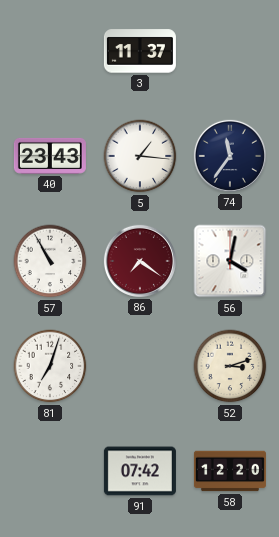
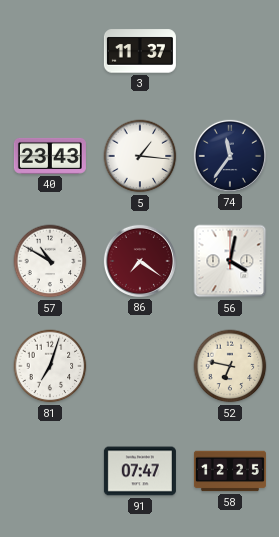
57: 10:55 -> 10:50 (50, 261)
52: 3:12 -> 6:47 (230, 366)
91: 07:42 -> 07:47 (140, 471)
58: 12:20 -> 12:25 (230, 471)
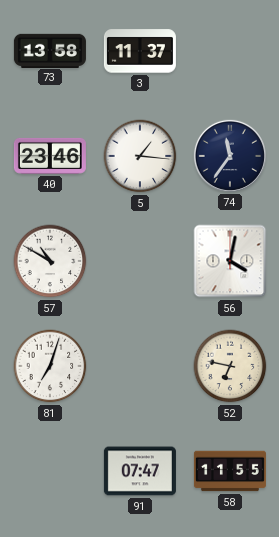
73: none -> 13:58 (50, 50)
40: 23:43 -> 23:46 (50, 156)
86: 7:21 -> none (140, 261)
58: 12:25 -> 11:55 (230, 471)
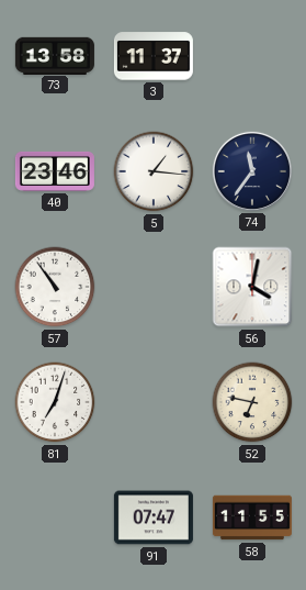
57: 10:50 -> 10:54 (55, 287)
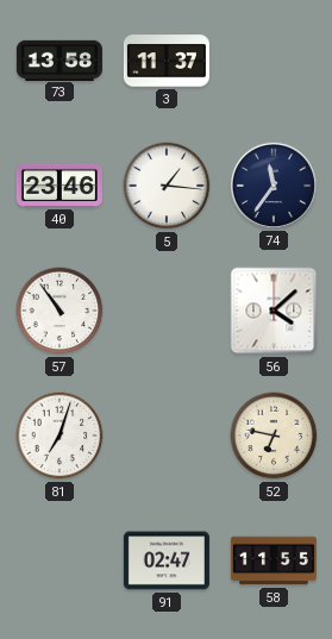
56: 4:02 -> 4:08 (274, 311)
91: 07:47 -> 02:47 (167, 560)
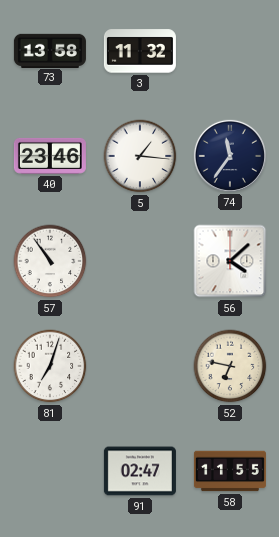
3: 11:37 -> 11:32 (140, 51)
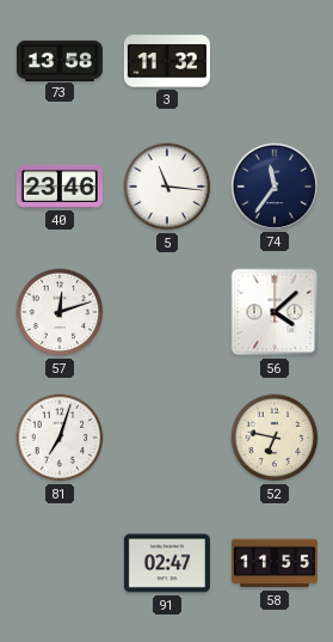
5: 1:16 -> 11:16 (167, 187)
57: 10:54 -> 12:12 (60, 312)
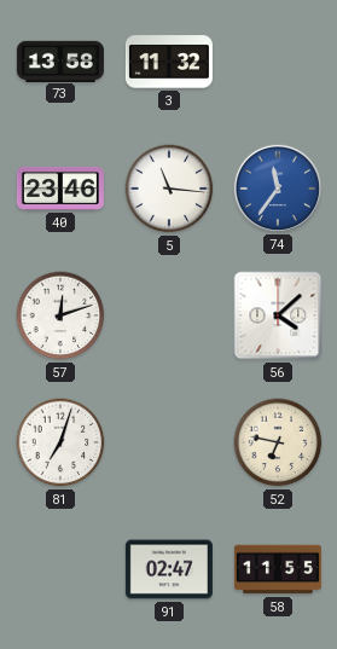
74 dial: navy -> blue (278, 189)
